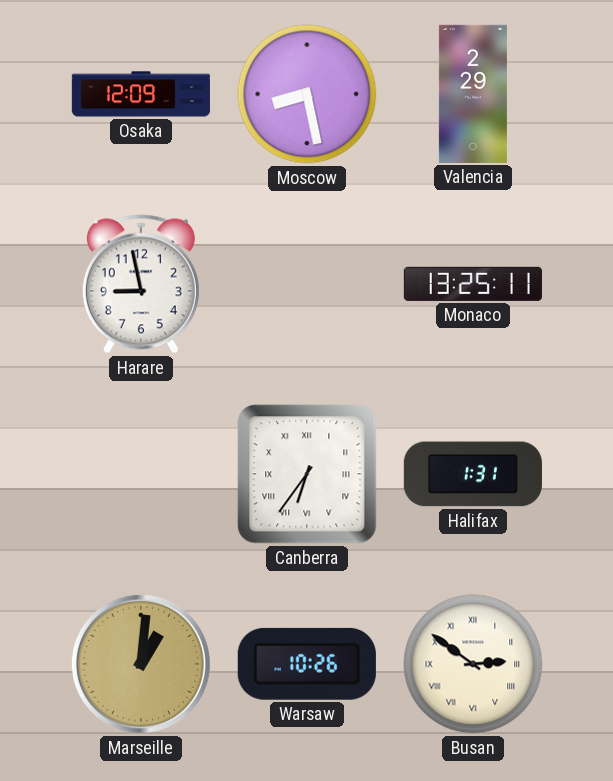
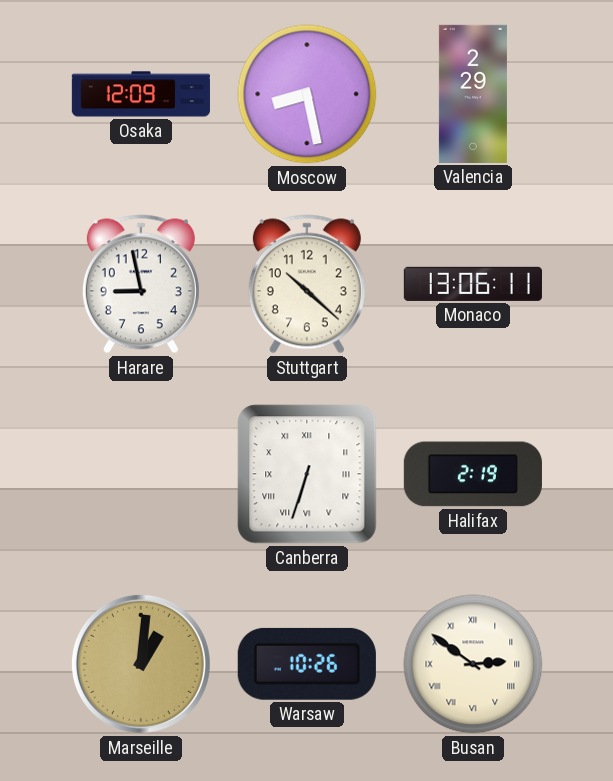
Stuttgart: none -> 10:22 (307, 284)
Monaco: 13:25 -> 13:06 (473, 284)
Canberra: 6:36 -> 6:33 (307, 474)
Halifax: 1:31 -> 2:19 (473, 474)
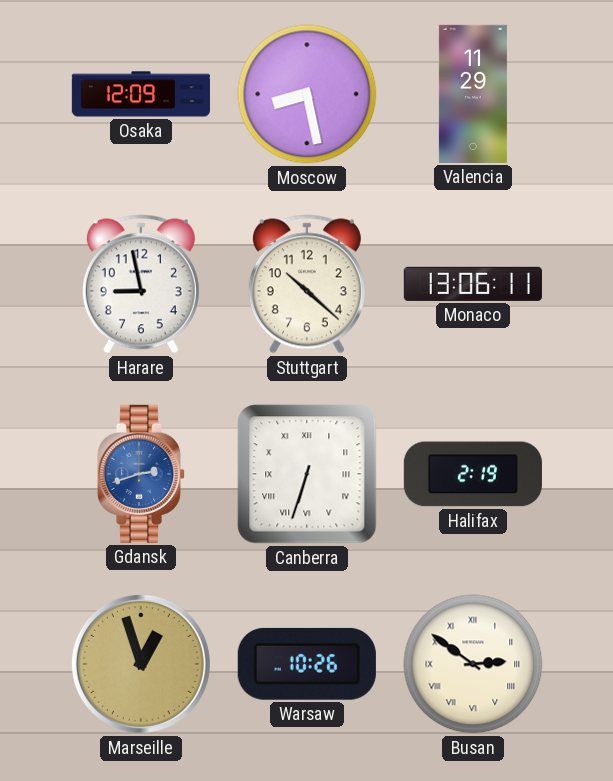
Valencia: 2:29 -> 11:29 (473, 94)
Gdansk: none -> 2:42 (141, 474)
Marseille: 1:01 -> 12:57 (141, 664)
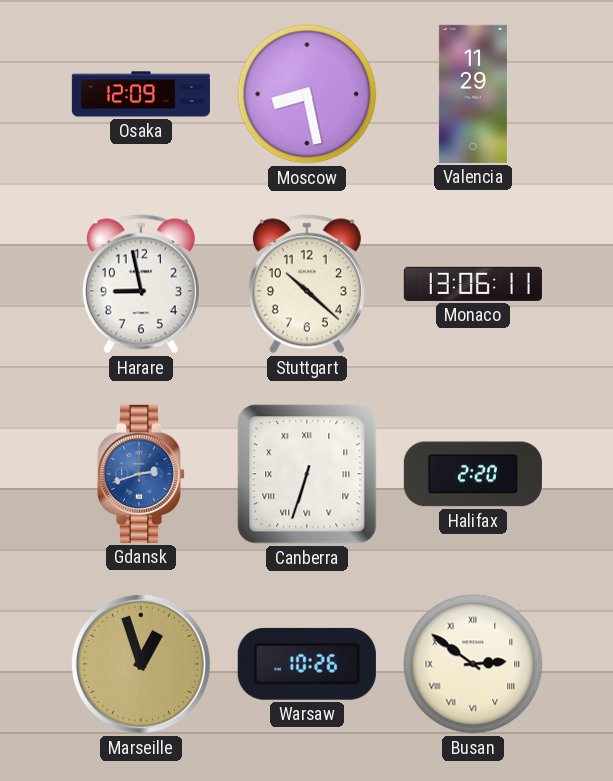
Halifax: 2:19 -> 2:20 (473, 474)
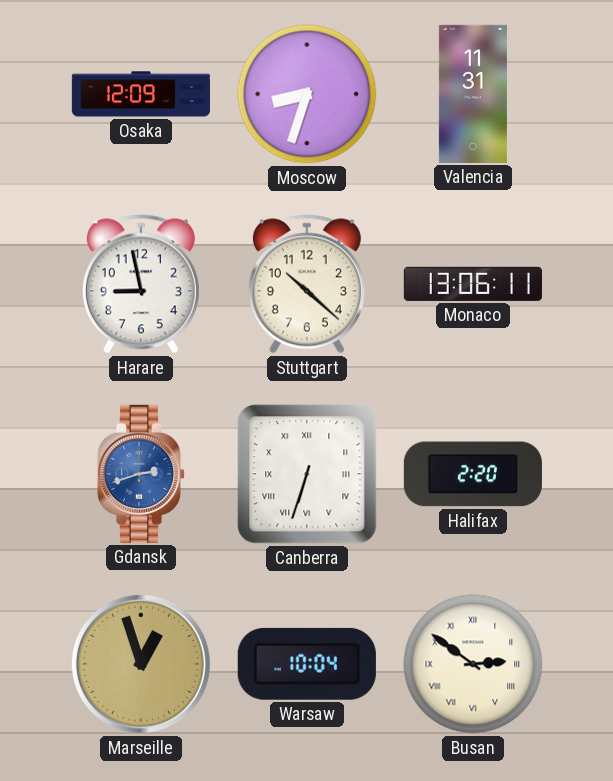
Moscow: 8:28 -> 8:33 (307, 94)
Valencia: 11:29 -> 11:31 (473, 94)
Warsaw: 10:26 -> 10:04 (307, 664)
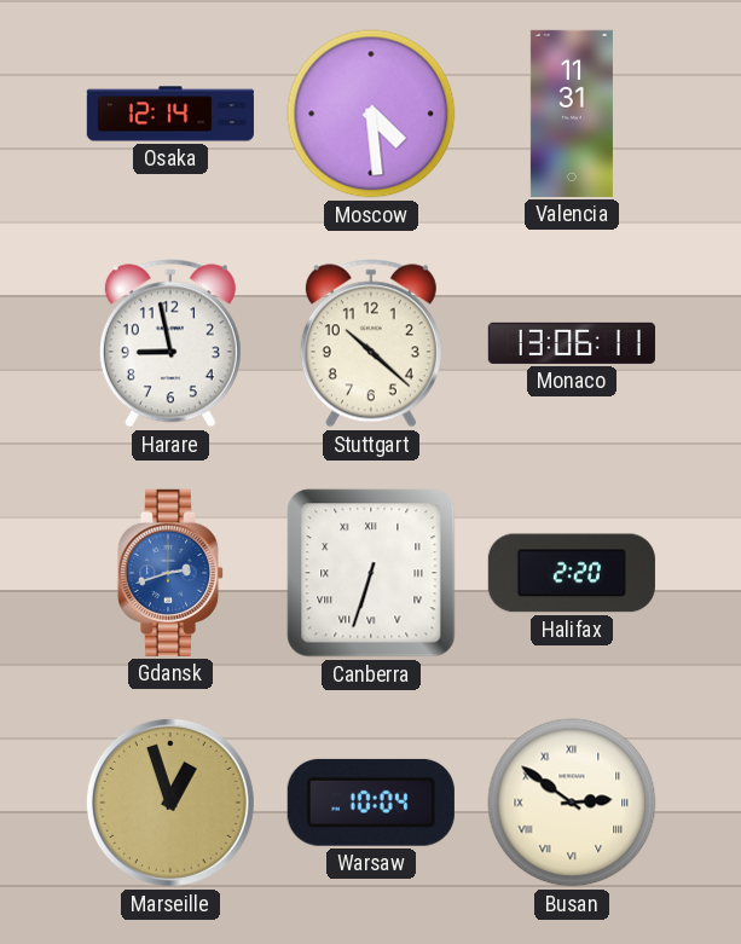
Osaka: 12:09 -> 12:14 (170, 114)
Moscow: 8:33 -> 4:29 (371, 114)
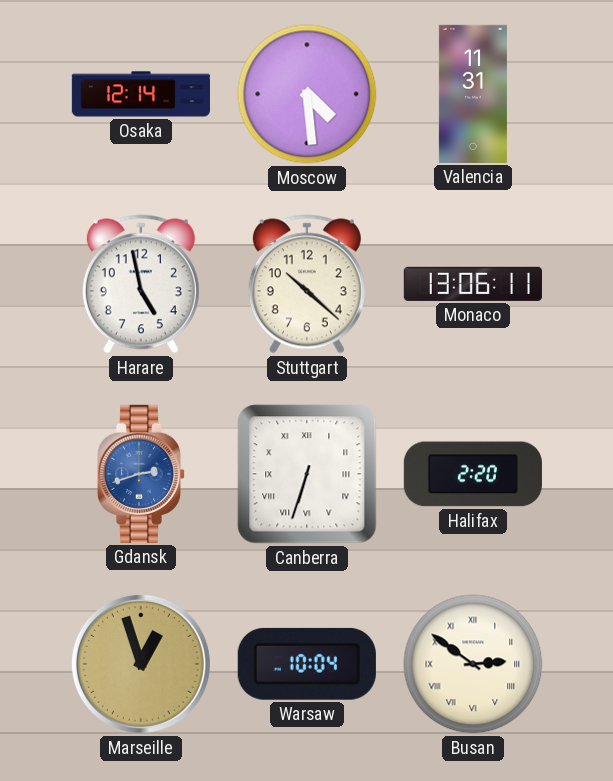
Harare: 8:58 -> 4:58 (141, 284)
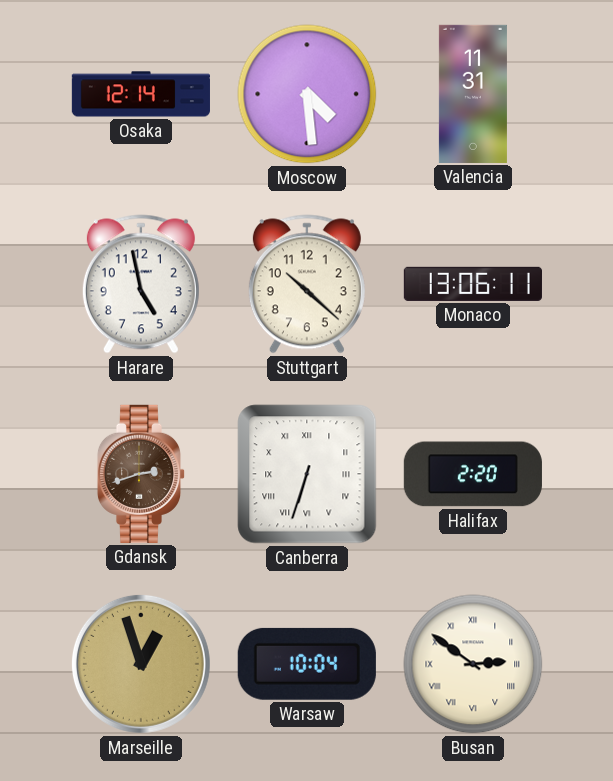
Gdansk dial: blue -> brown (141, 474)
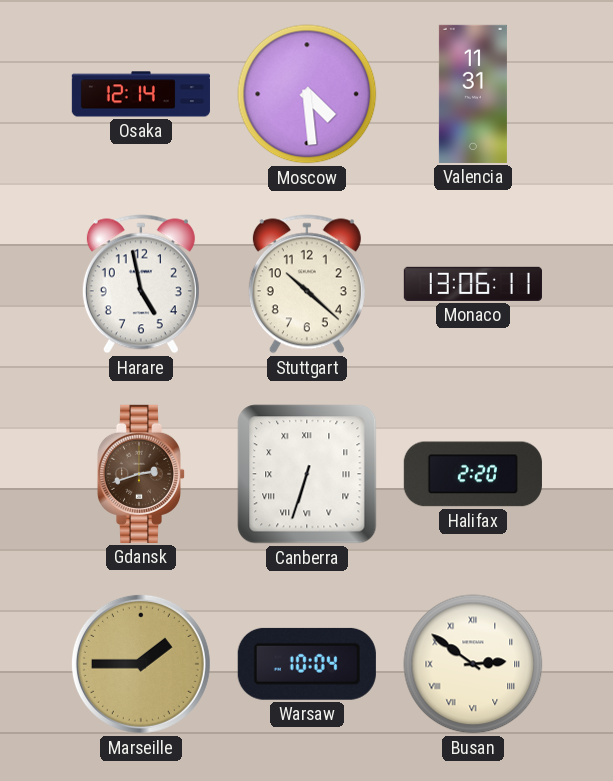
Marseille: 12:57 -> 1:45 (141, 664)
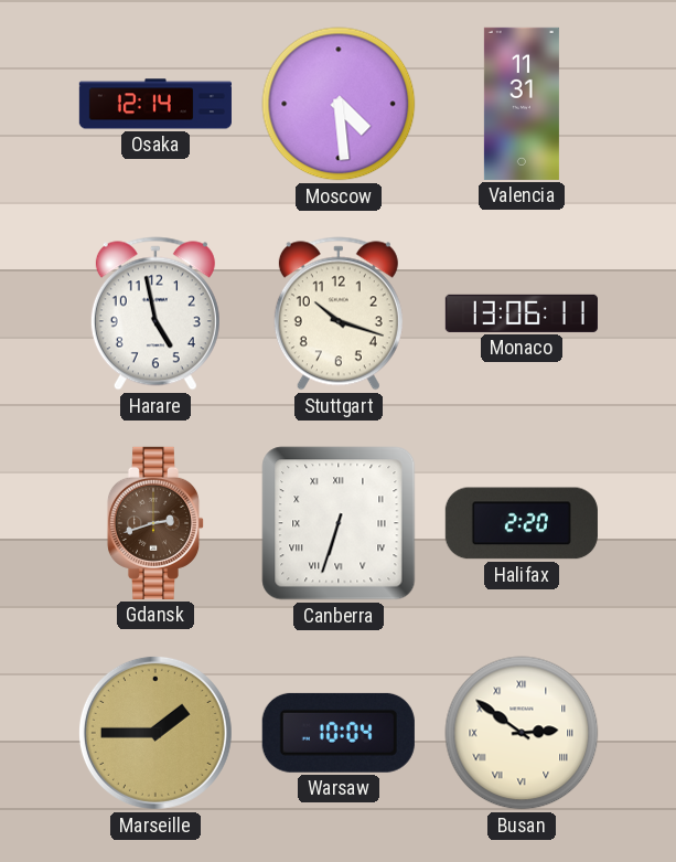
Stuttgart: 10:22 -> 10:18 (339, 313)
